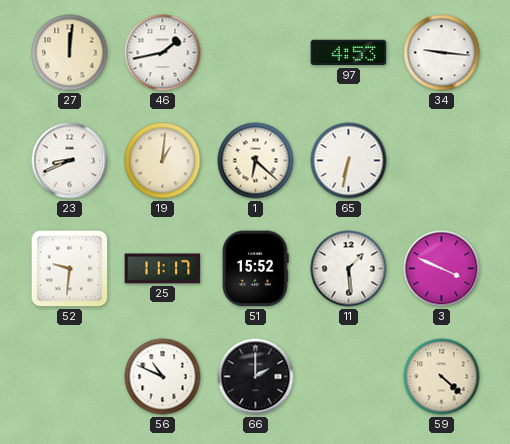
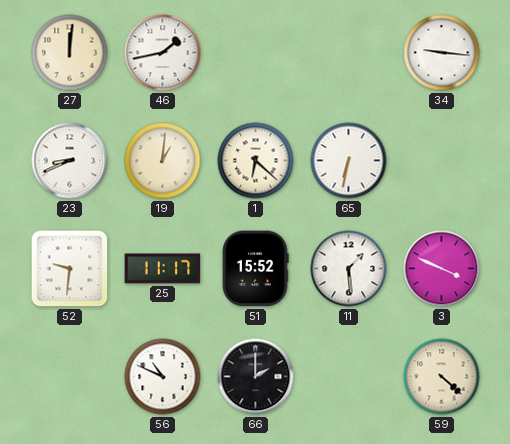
97: 4:53 -> none (349, 53)
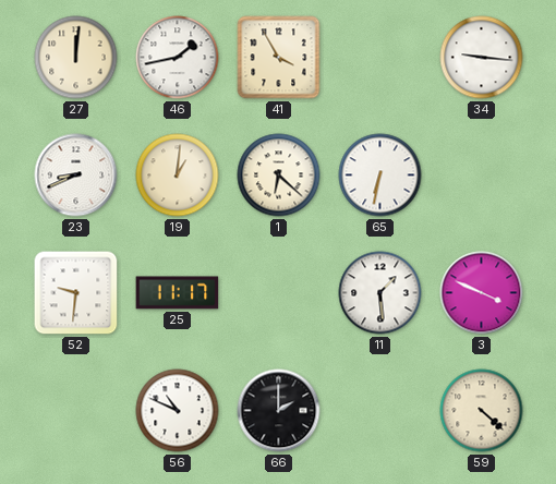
41: none -> 3:55 (279, 58)
51: 15:52 -> none (255, 269)
